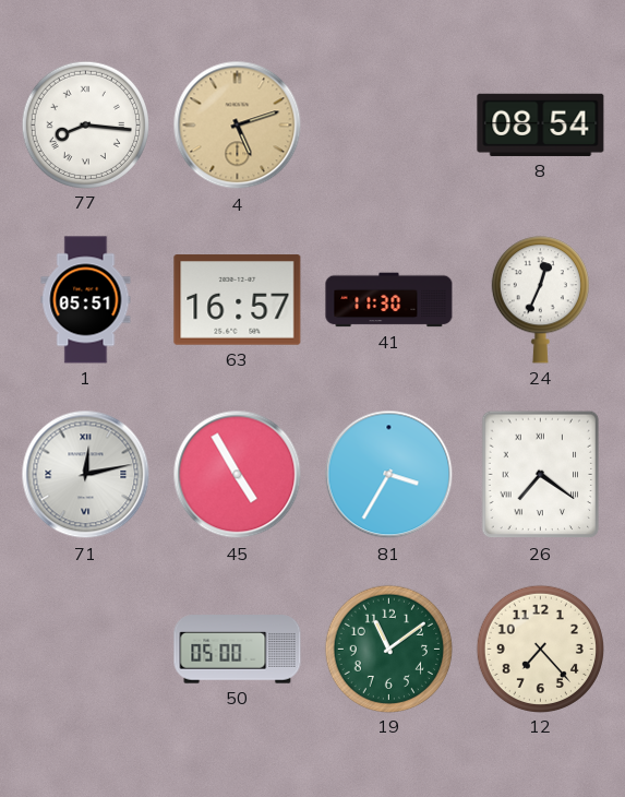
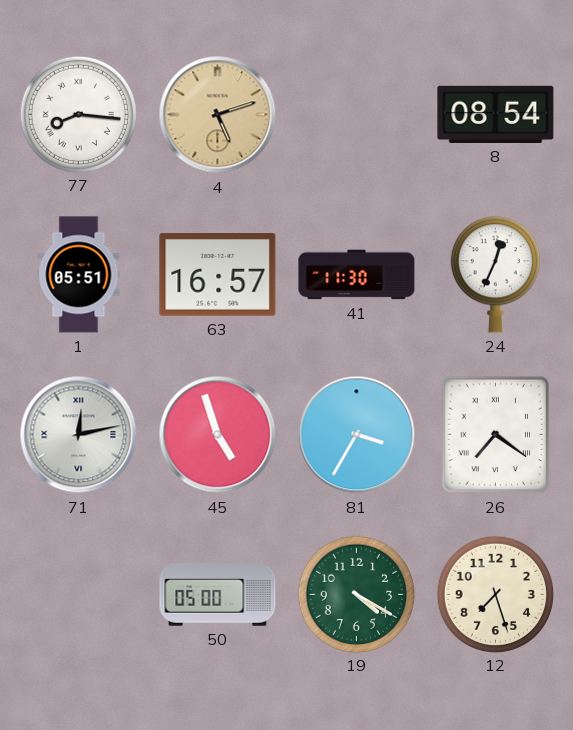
45: 4:55 -> 4:57 (218, 435)
19: 11:09 -> 4:20 (356, 594)
12: 7:23 -> 7:27 (495, 594)
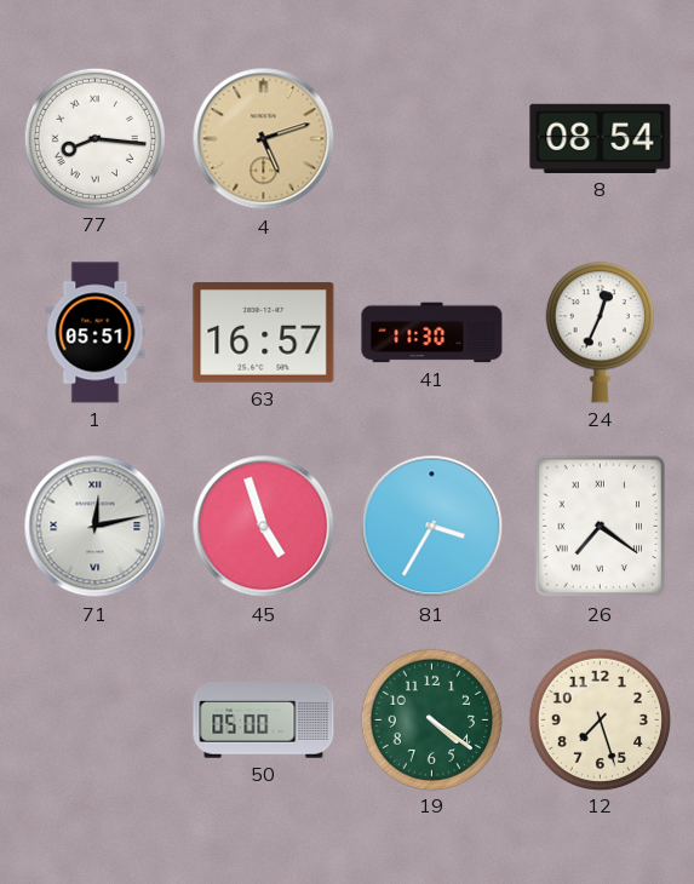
19: 4:20 -> 4:21 (431, 719)
